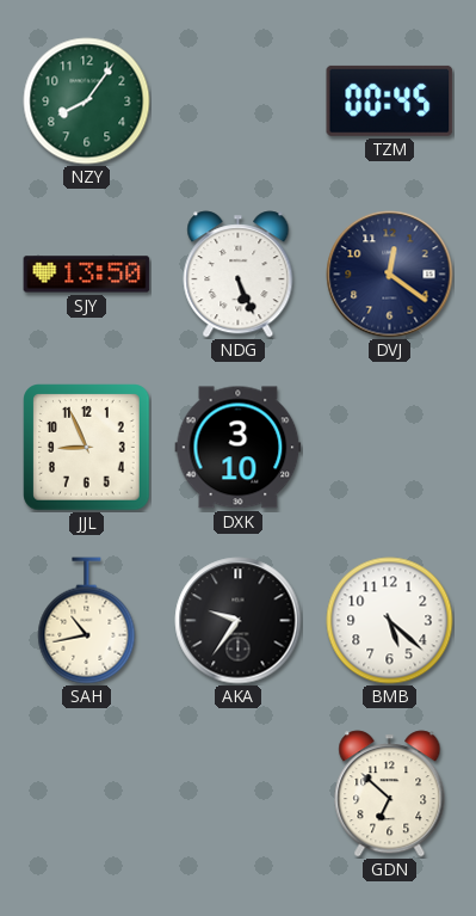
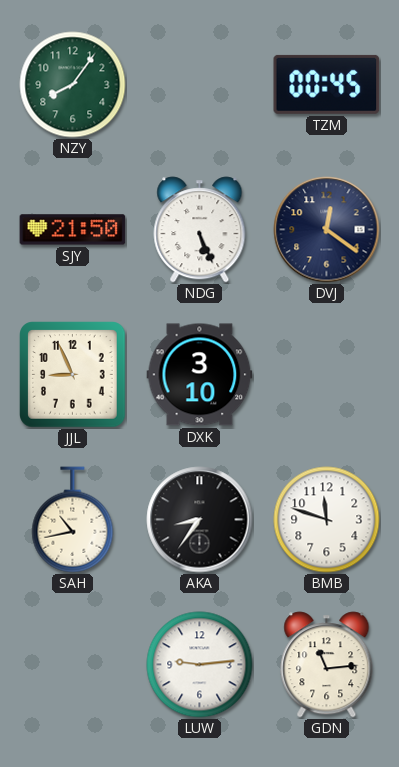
SJY: 13:50 -> 21:50 (73, 230)
AKA: 9:36 -> 8:36 (200, 520)
BMB: 5:22 -> 11:48 (327, 520)
LUW: none -> 9:14 (200, 665)
GDN: 6:52 -> 11:14 (327, 665)
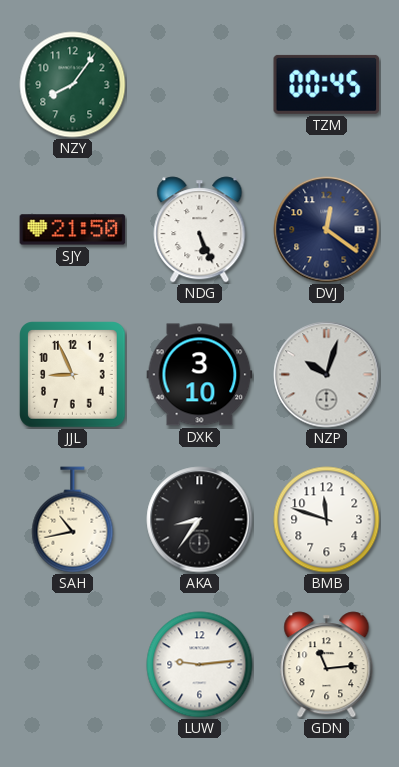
NZP: none -> 10:03 (327, 375)
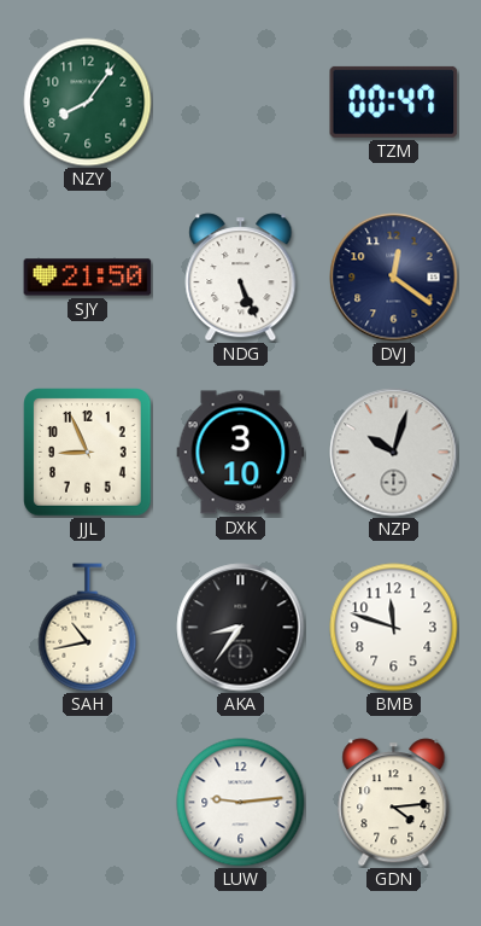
TZM: 00:45 -> 00:47 (394, 101)
GDN: 11:14 -> 4:14 (394, 803)
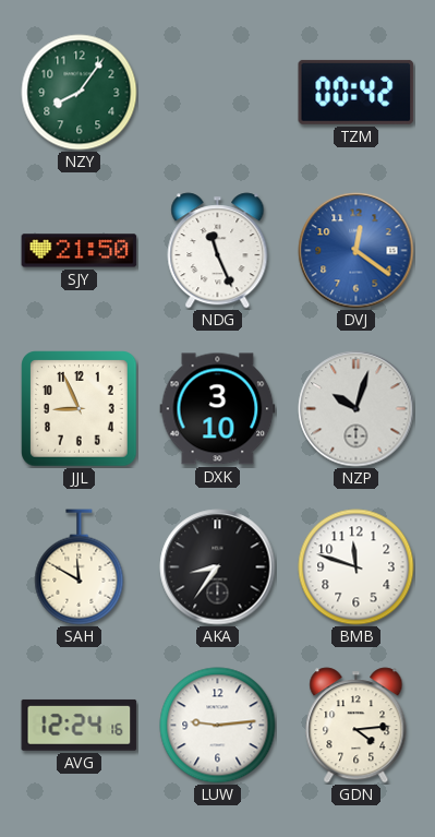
TZM: 00:47 -> 00:42 (357, 92)
NDG: 5:26 -> 11:26 (218, 251)
DVJ dial: navy -> blue (357, 251)
SAH: 10:43 -> 11:50 (80, 567)
AVG: none -> 12:24 (80, 725)
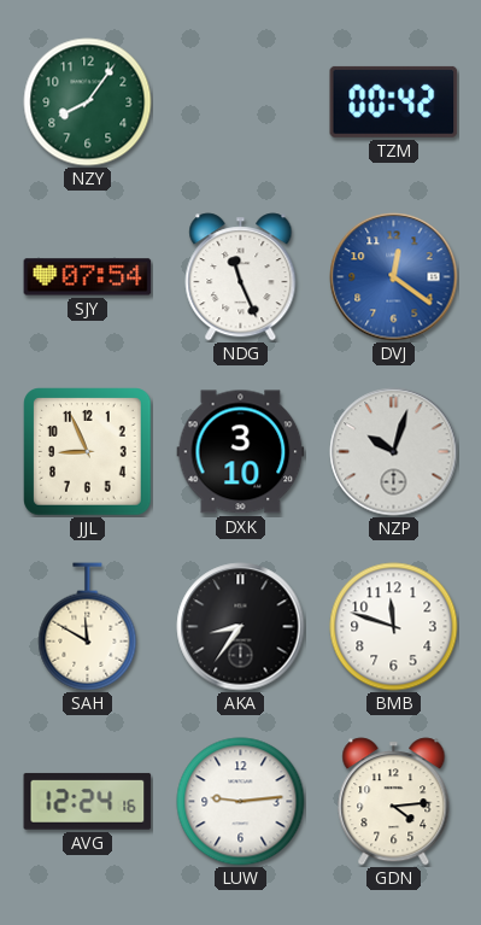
SJY: 21:50 -> 07:54 (88, 277)
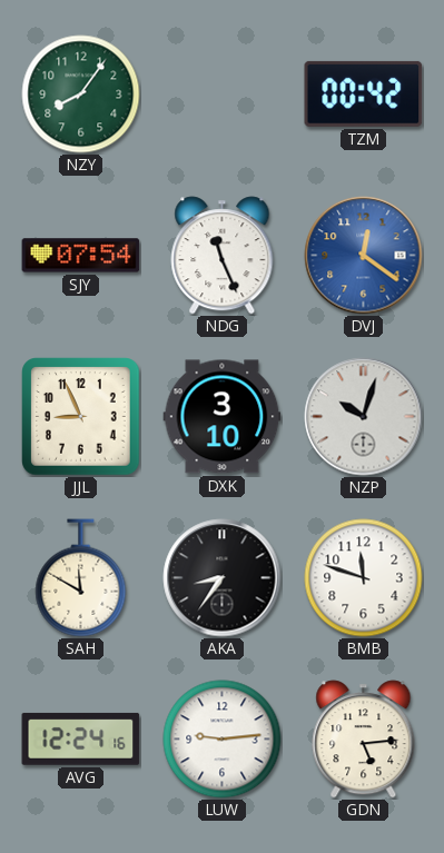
GDN: 4:14 -> 5:14 (364, 740)
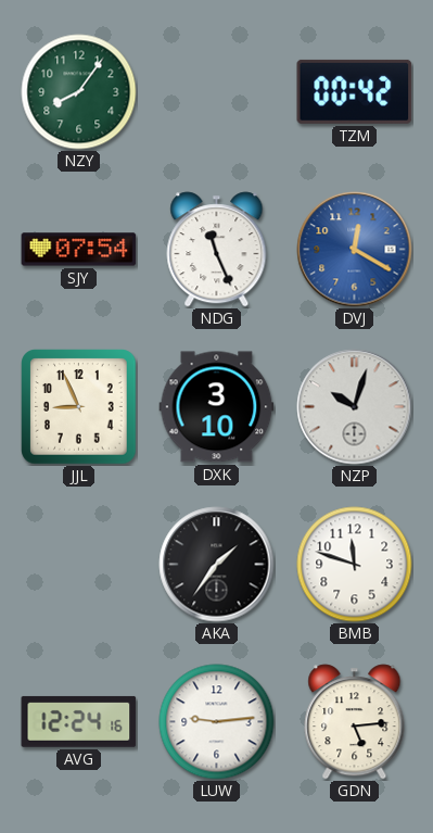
DVJ: 12:21 -> 12:20 (355, 250)
SAH: 11:50 -> none (81, 578)
AKA: 8:36 -> 1:36 (217, 565)
